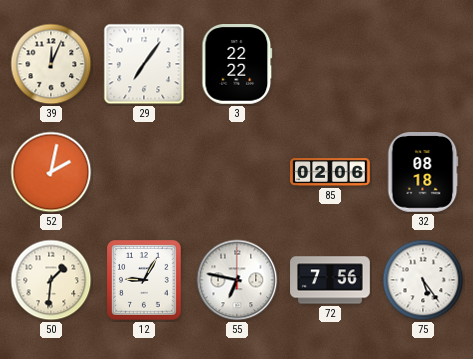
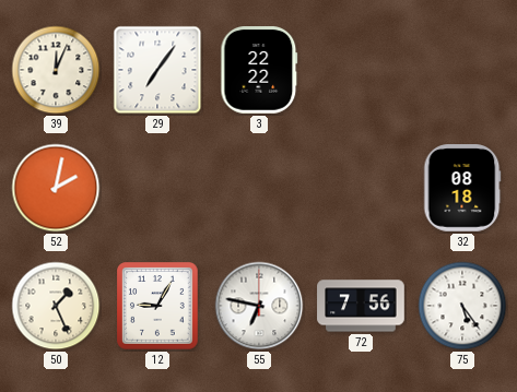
85: 02:06 -> none (330, 172)
50: 1:31 -> 1:26 (56, 306)
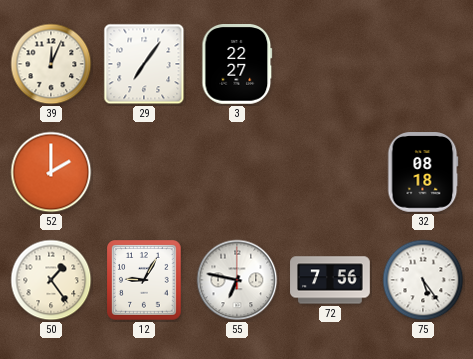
3: 22:22 -> 22:27 (237, 65)
52: 2:02 -> 2:00 (51, 172)
50: 1:26 -> 1:24 (51, 280)
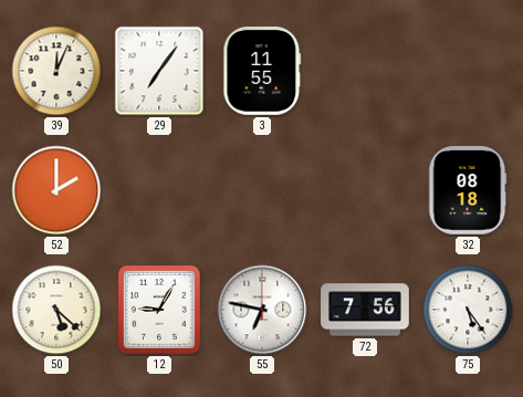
3: 22:27 -> 11:55 (262, 72)
50: 1:24 -> 5:22 (56, 310)
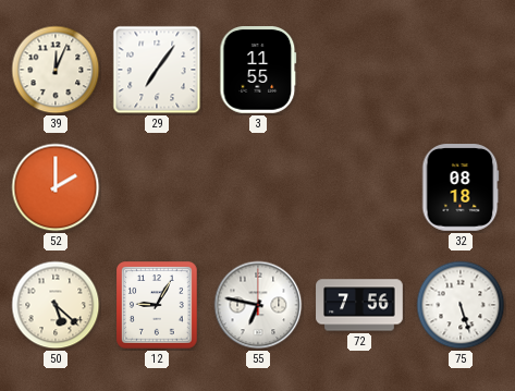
75: 5:24 -> 5:27 (461, 305)
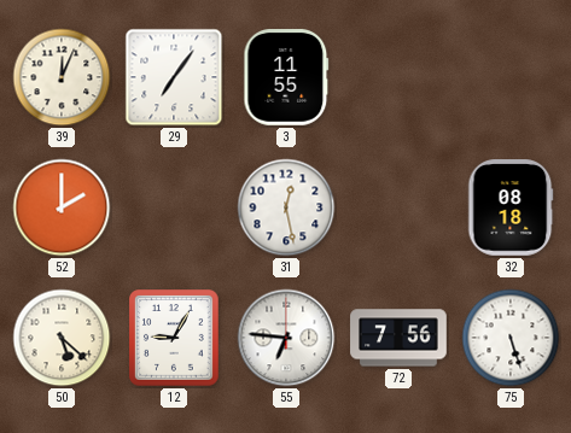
31: none -> 12:28 (286, 207)
55: 6:47 -> 6:46 (286, 338)
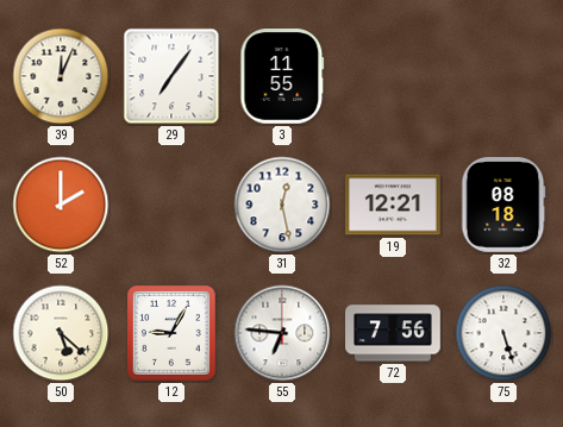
19: none -> 12:21 (394, 205)
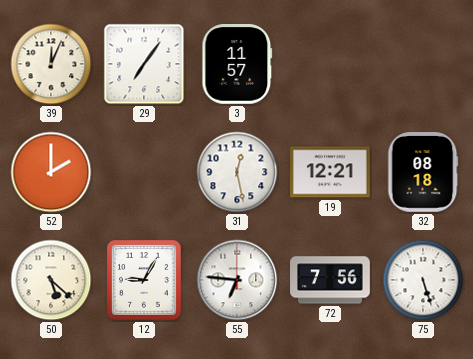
3: 11:55 -> 11:57 (237, 65)
